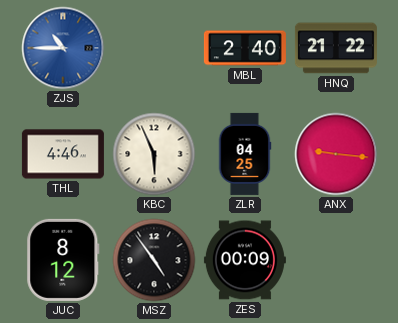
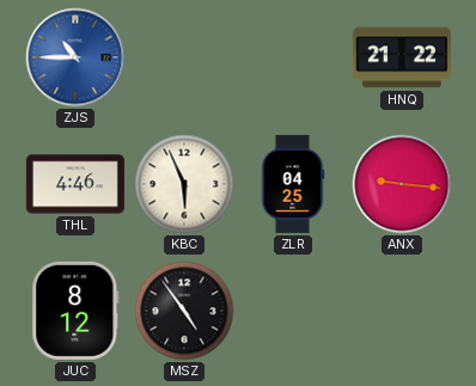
MBL: 2:40 -> none (245, 48)
ZES: 00:09 -> none (245, 260)
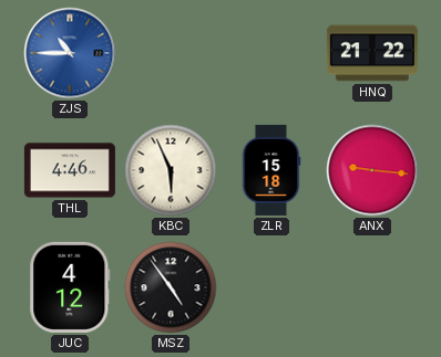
ZLR: 04:25 -> 15:18 (271, 170)
JUC: 8:12 -> 4:12 (70, 287)
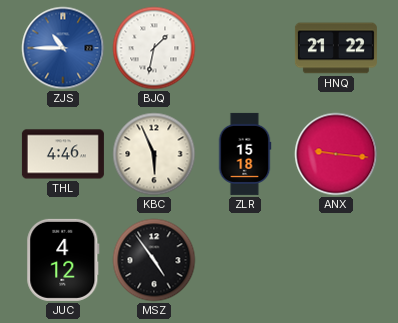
BJQ: none -> 1:32 (154, 48)
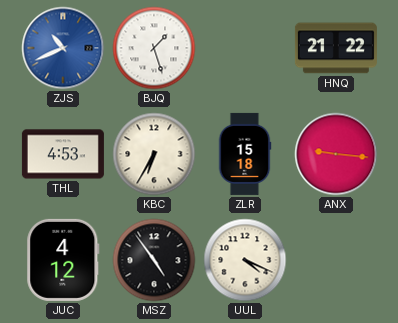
ZJS: 10:45 -> 10:41 (63, 48)
BJQ: 1:32 -> 1:27 (154, 48)
THL: 4:46 -> 4:53 (63, 154)
KBC: 5:56 -> 6:35 (154, 154)
UUL: none -> 4:19 (245, 260)
